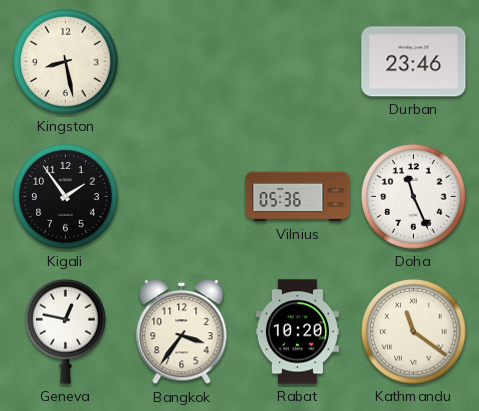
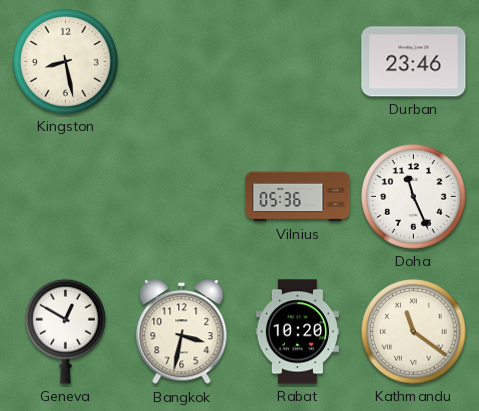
Kigali: 1:54 -> none (66, 197)
Geneva: 12:47 -> 12:50 (66, 331)
Bangkok: 3:36 -> 3:32 (182, 332)
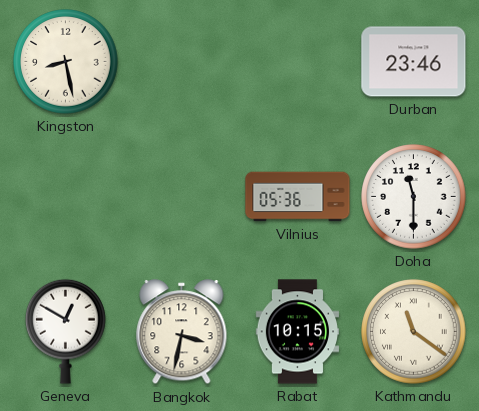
Doha: 11:26 -> 11:30 (414, 197)
Rabat: 10:20 -> 10:15 (297, 332)
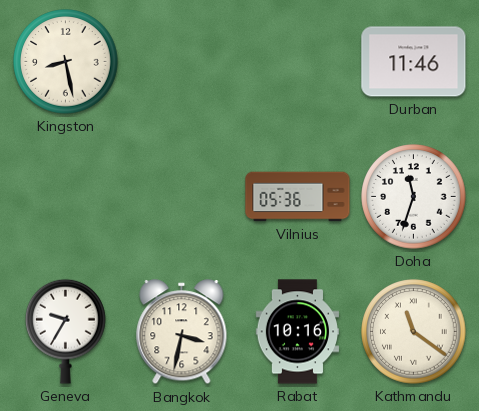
Durban: 23:46 -> 11:46 (414, 62)
Doha: 11:30 -> 11:33 (414, 197)
Geneva: 12:50 -> 9:35 (66, 331)
Rabat: 10:15 -> 10:16 (297, 332)
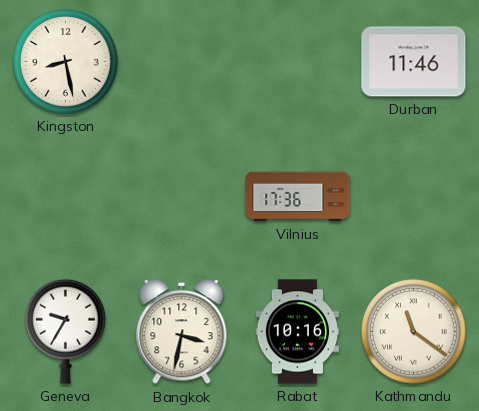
Vilnius: 05:36 -> 17:36 (298, 197)
Doha: 11:33 -> none (414, 197)
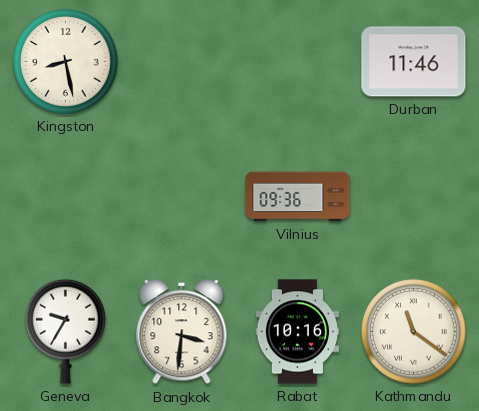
Vilnius: 17:36 -> 09:36 (298, 197)
Bangkok: 3:32 -> 3:31 (182, 332)
